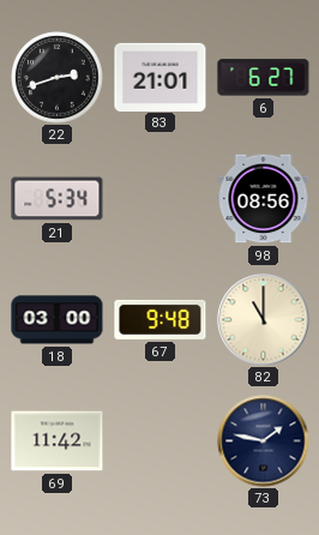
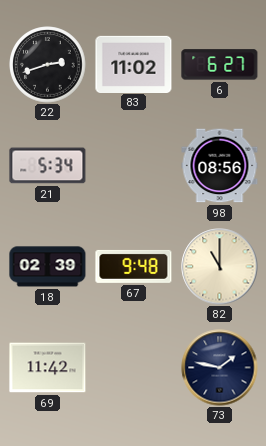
83: 21:01 -> 11:02 (134, 64)
18: 03:00 -> 02:39 (48, 267)
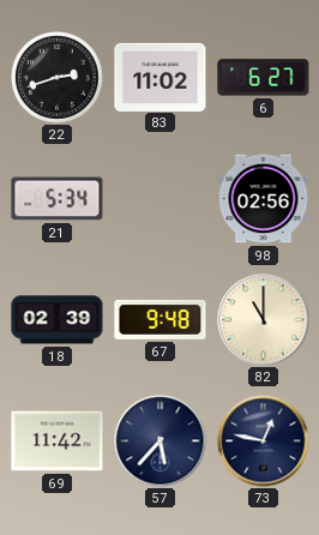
98: 08:56 -> 02:56 (264, 199)
57: none -> 5:37 (161, 441)
73: 1:47 -> 12:47 (264, 441)
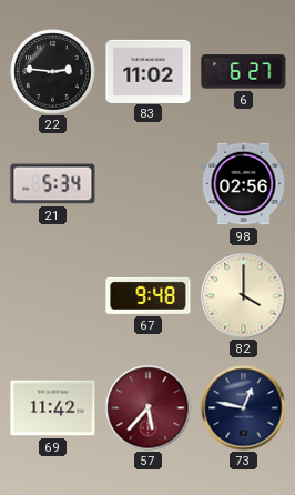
22: 2:42 -> 2:46 (53, 72)
18: 02:39 -> none (58, 320)
82: 11:00 -> 4:00 (244, 296)
57 dial: navy -> burgundy (149, 408)
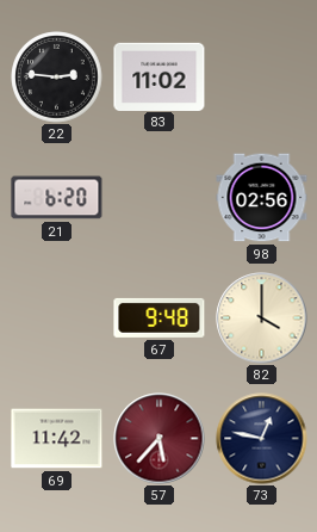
6: 6:27 -> none (244, 72)
21: 5:34 -> 6:20 (57, 198)
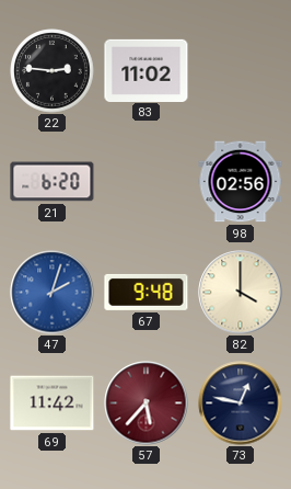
47: none -> 2:03 (53, 293)
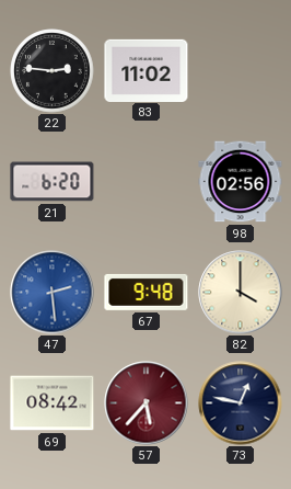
47: 2:03 -> 2:29 (53, 293)
69: 11:42 -> 08:42 (53, 403)
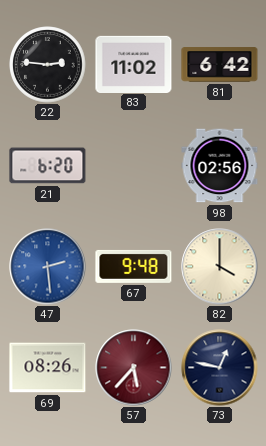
81: none -> 6:42 (220, 65)
69: 08:42 -> 08:26 (48, 368)
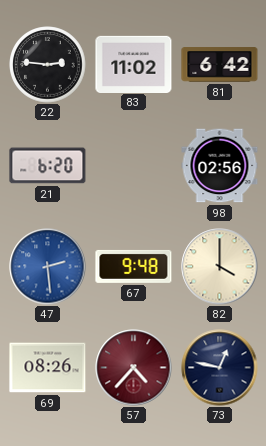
57: 5:37 -> 4:37 (134, 368)
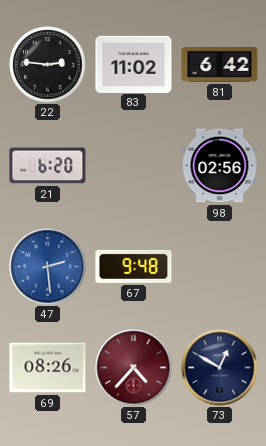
82: 4:00 -> none (220, 267)
73: 12:47 -> 12:50 (220, 368)
